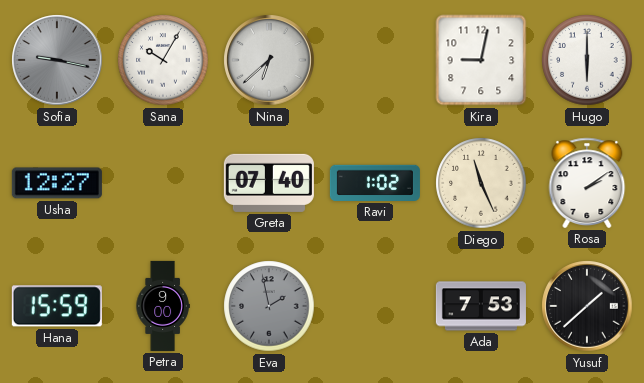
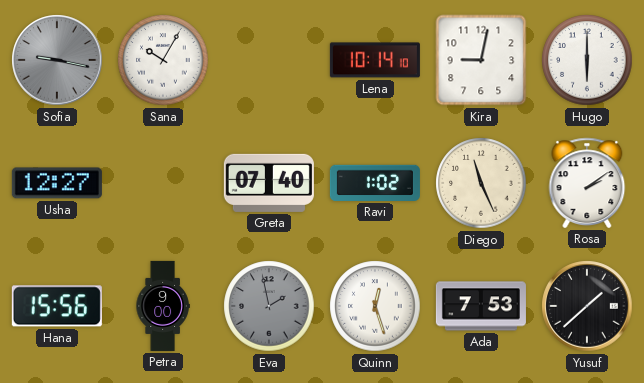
Nina: 6:38 -> none (269, 60)
Lena: none -> 10:14 (375, 60)
Hana: 15:59 -> 15:56 (57, 306)
Quinn: none -> 12:27 (375, 306)
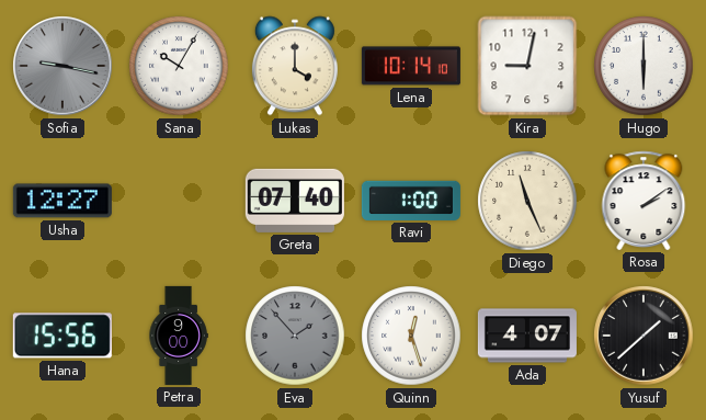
Lukas: none -> 4:00 (295, 66)
Ravi: 1:02 -> 1:00 (411, 201)
Eva: 1:58 -> 1:53 (295, 336)
Ada: 7:53 -> 4:07 (527, 336)
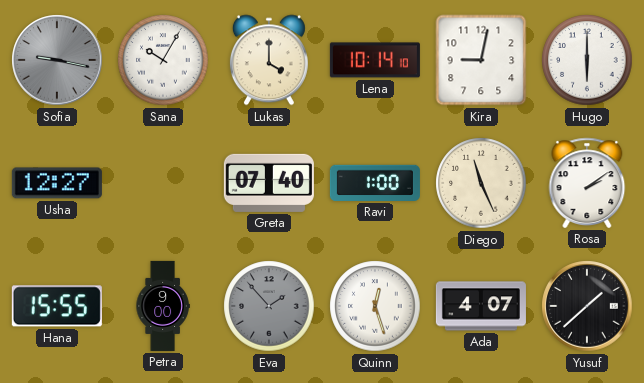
Hana: 15:56 -> 15:55 (57, 306)
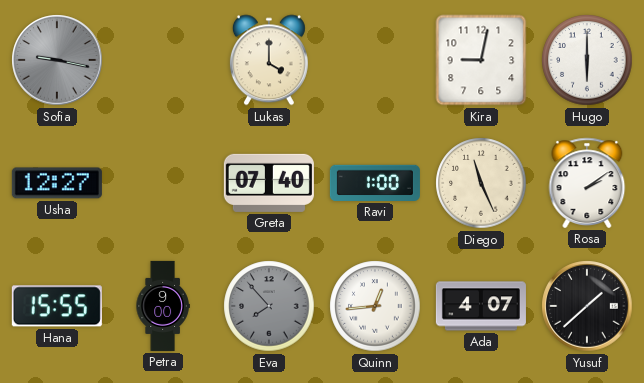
Sana: 10:05 -> none (163, 60)
Lena: 10:14 -> none (375, 60)
Eva: 1:53 -> 7:53 (269, 306)
Quinn: 12:27 -> 12:44 (375, 306)
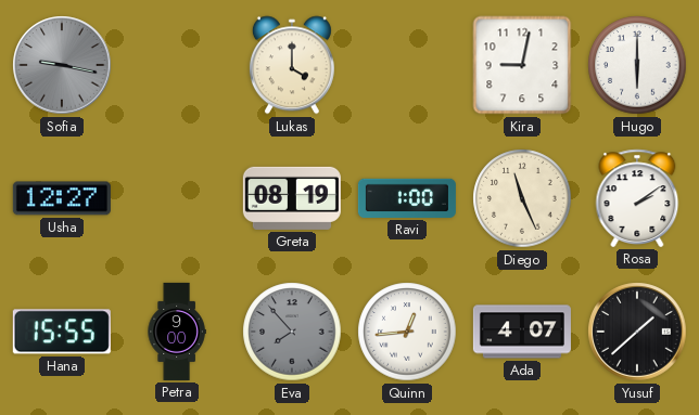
Greta: 07:40 -> 08:19 (292, 198)
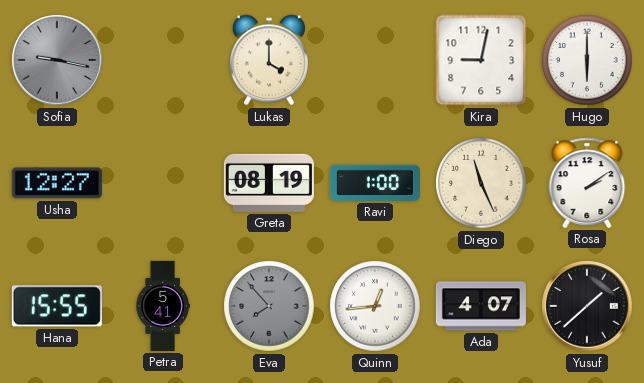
Petra: 9:00 -> 5:41 (163, 306)
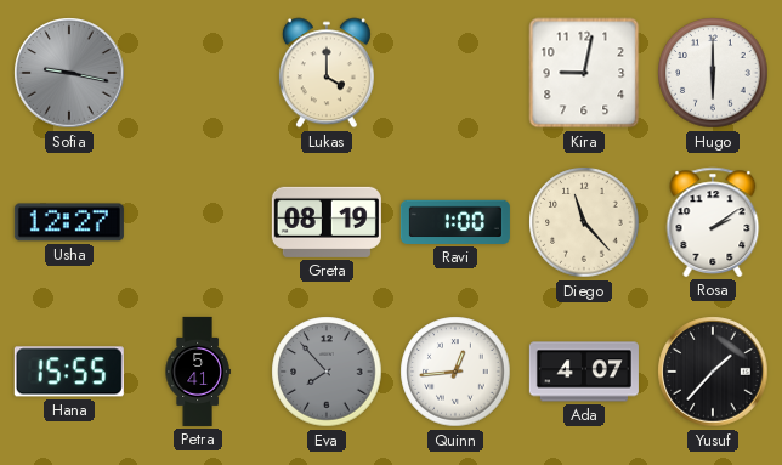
Diego: 11:26 -> 11:23 (584, 222)
Yusuf: 1:38 -> 1:37 (713, 372)
